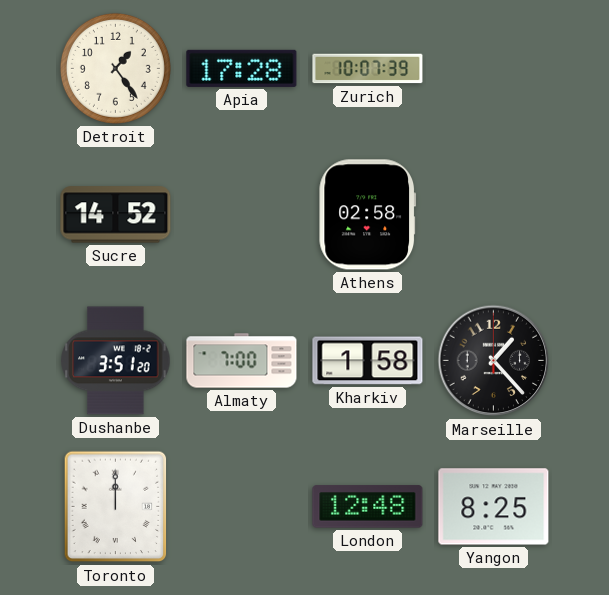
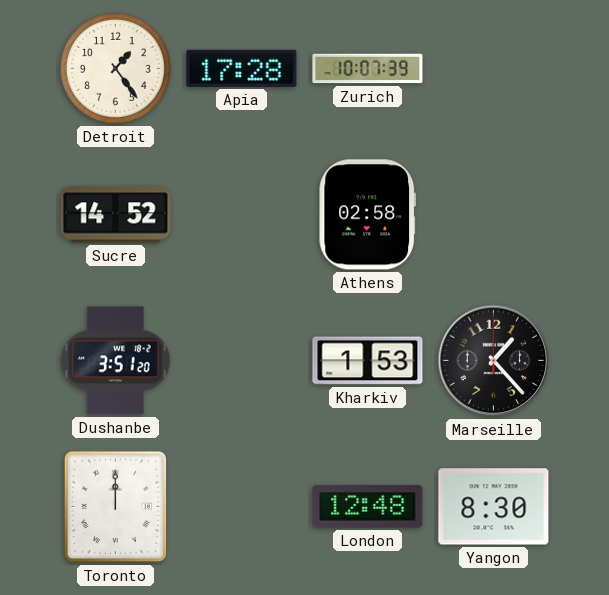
Almaty: 7:00 -> none (242, 361)
Kharkiv: 1:58 -> 1:53 (368, 361)
Yangon: 8:25 -> 8:30 (494, 507)
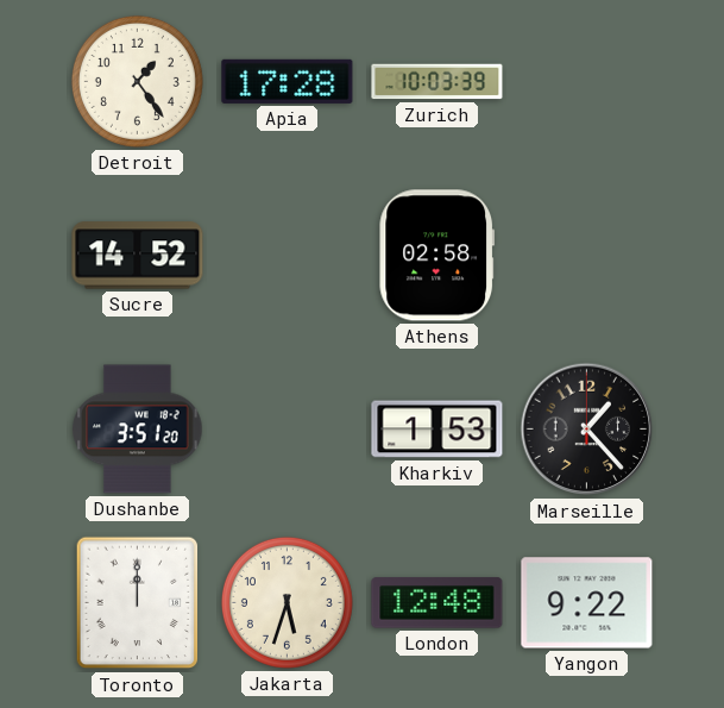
Zurich: 10:07 -> 10:03 (437, 82)
Jakarta: none -> 5:33 (287, 602)
Yangon: 8:30 -> 9:22 (587, 603)
